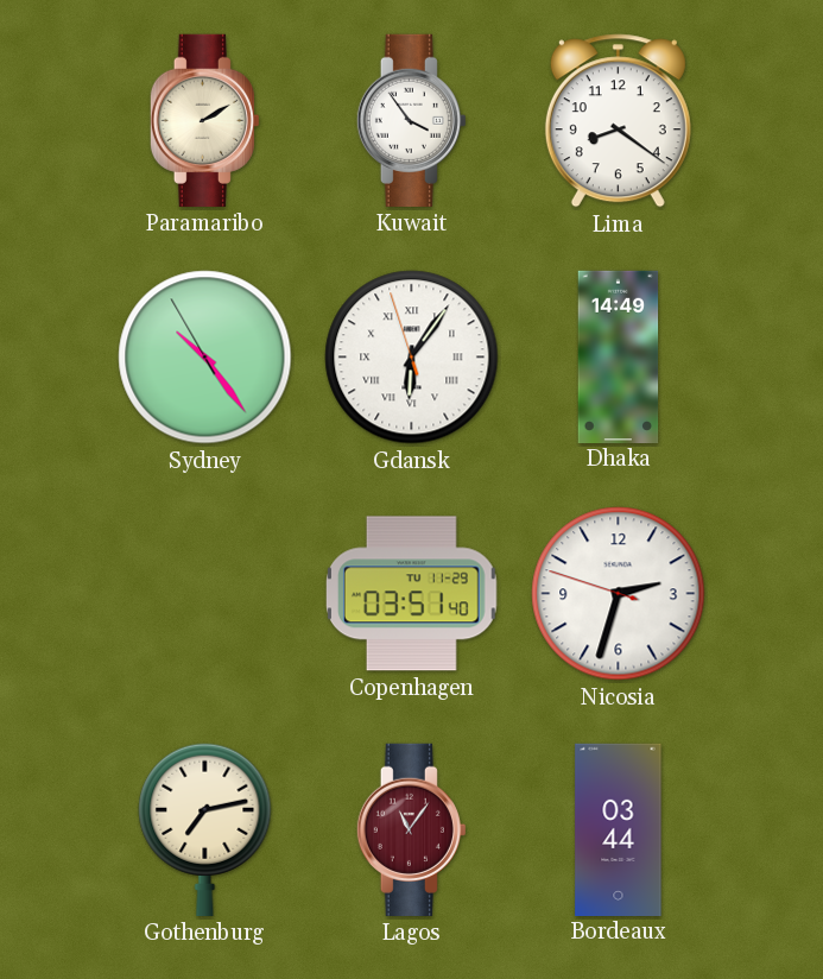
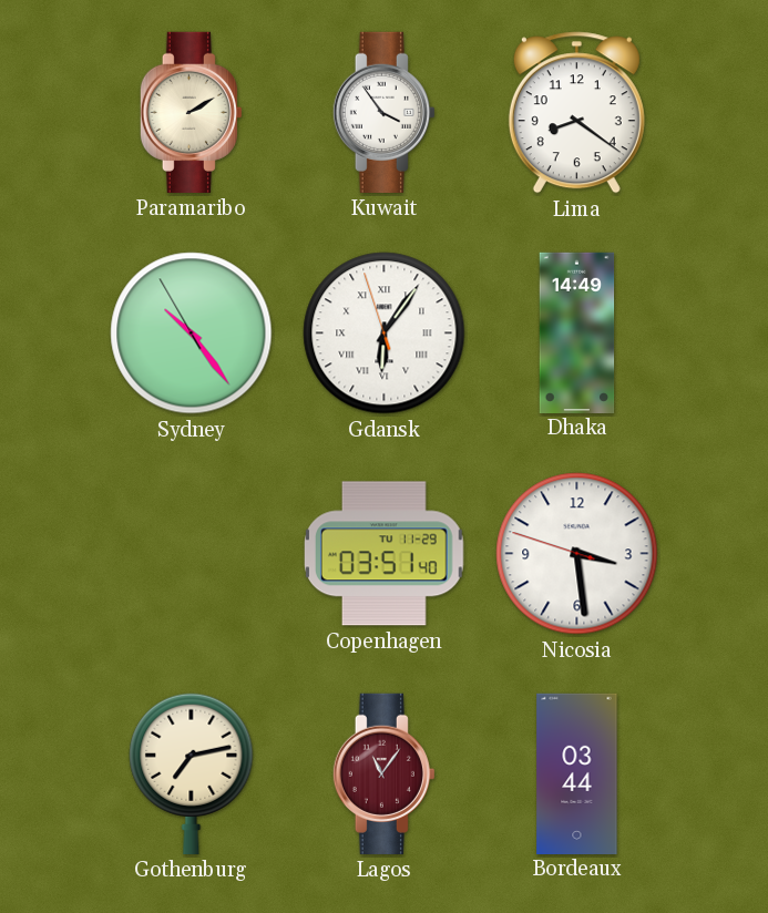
Nicosia: 2:32 -> 3:28 (577, 554)
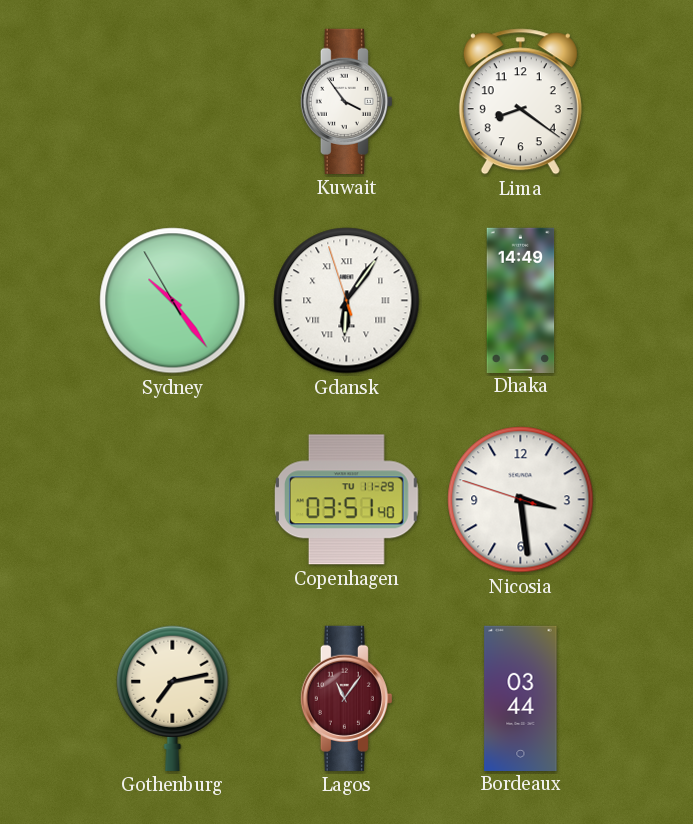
Paramaribo: 2:10 -> none (191, 112)
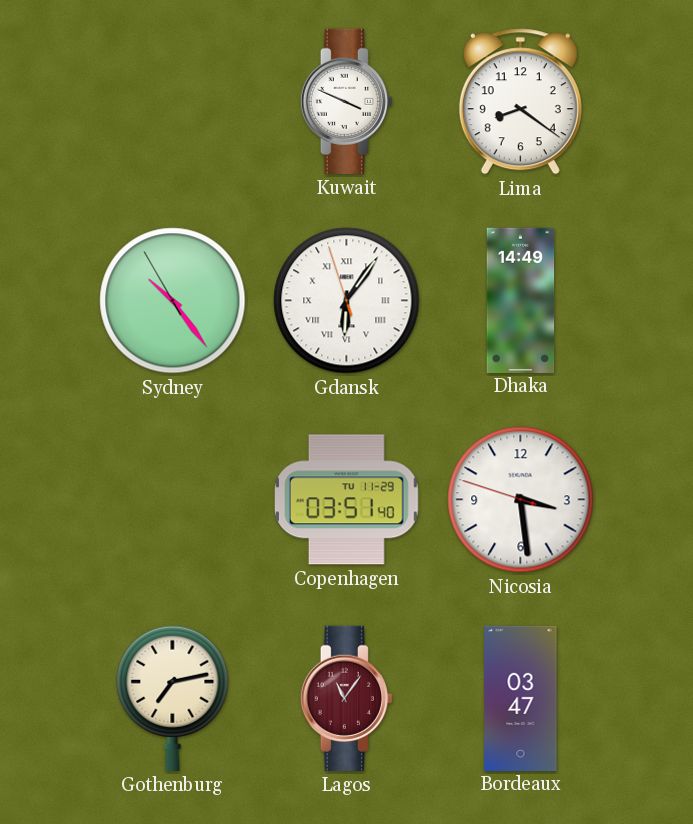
Kuwait: 3:54 -> 3:49 (346, 101)
Bordeaux: 03:44 -> 03:47 (521, 698)
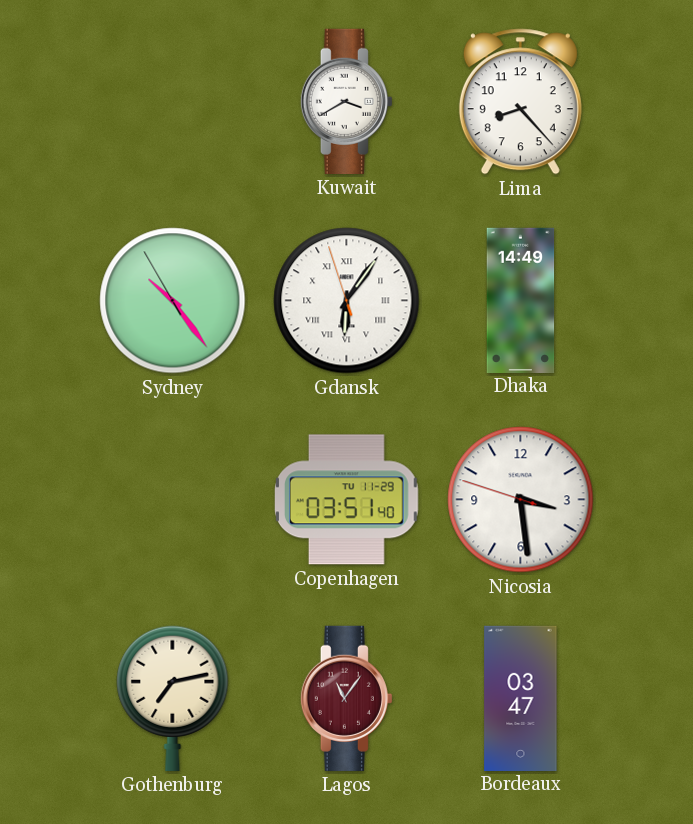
Kuwait: 3:49 -> 3:40 (346, 101)
Lima: 8:21 -> 8:23 (520, 102)
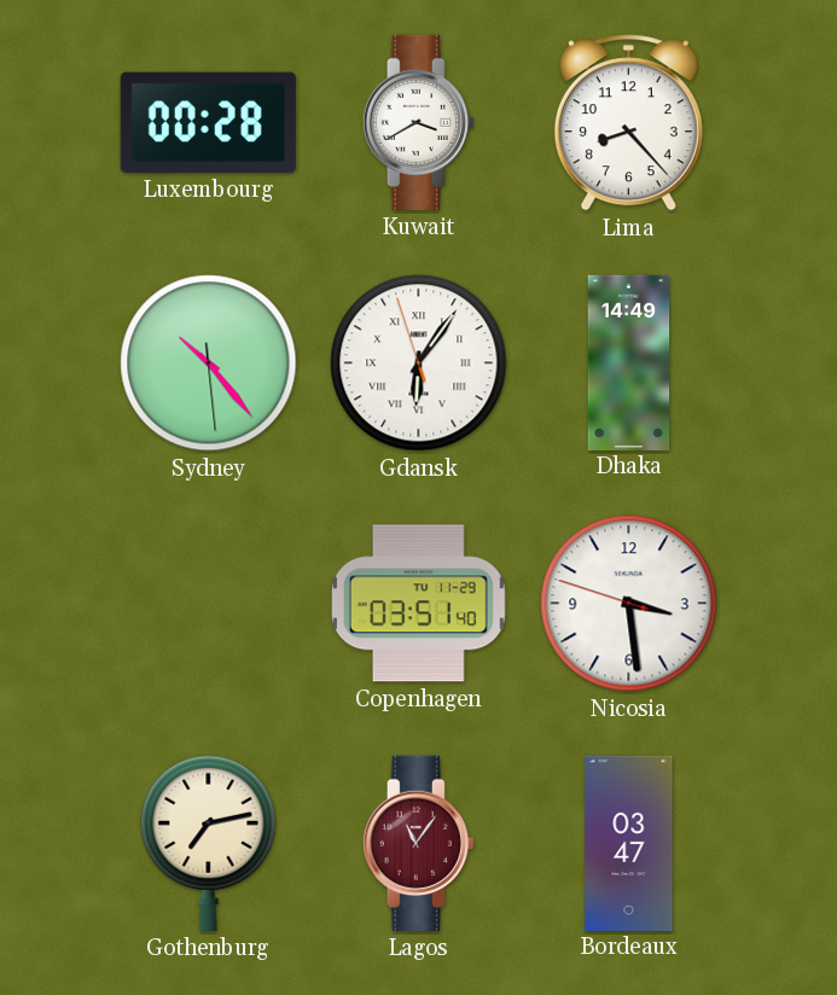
Luxembourg: none -> 00:28 (208, 122)
Sydney: 10:23:55 -> 10:23:29 (209, 363)
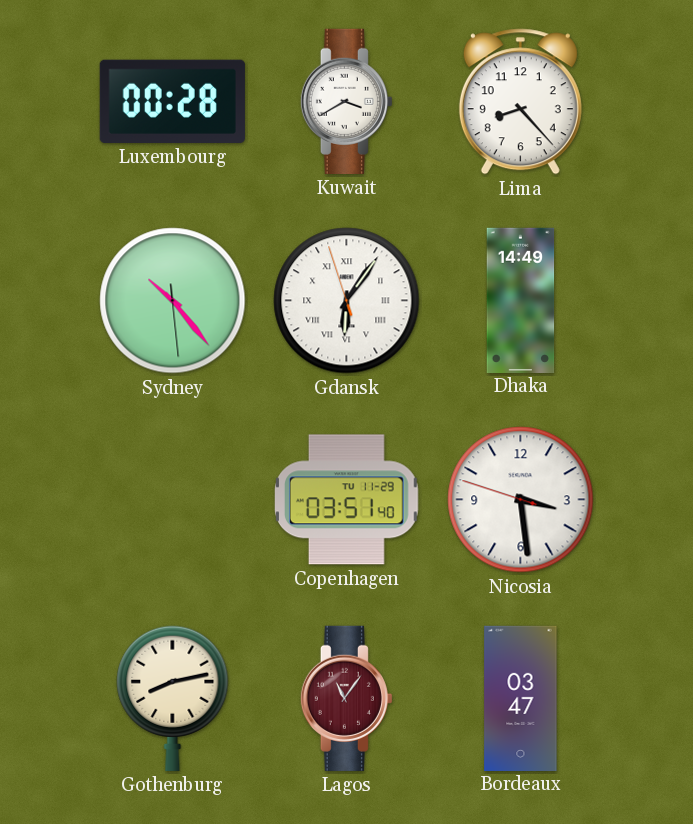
Gothenburg: 7:13 -> 8:13 (173, 698)
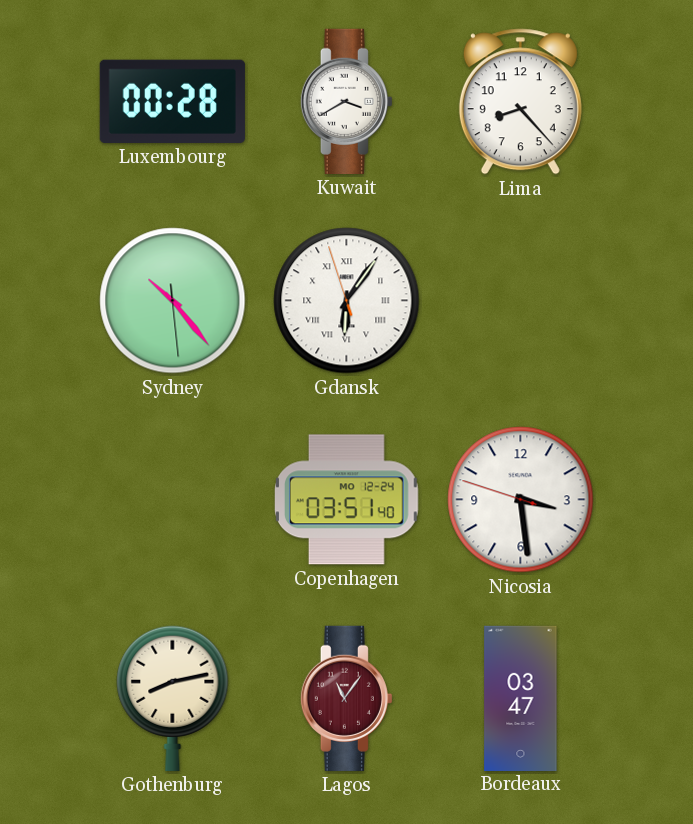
Dhaka: 14:49 -> none (521, 300)
Copenhagen date: TU 11-29 -> MO 12-24 (346, 500)
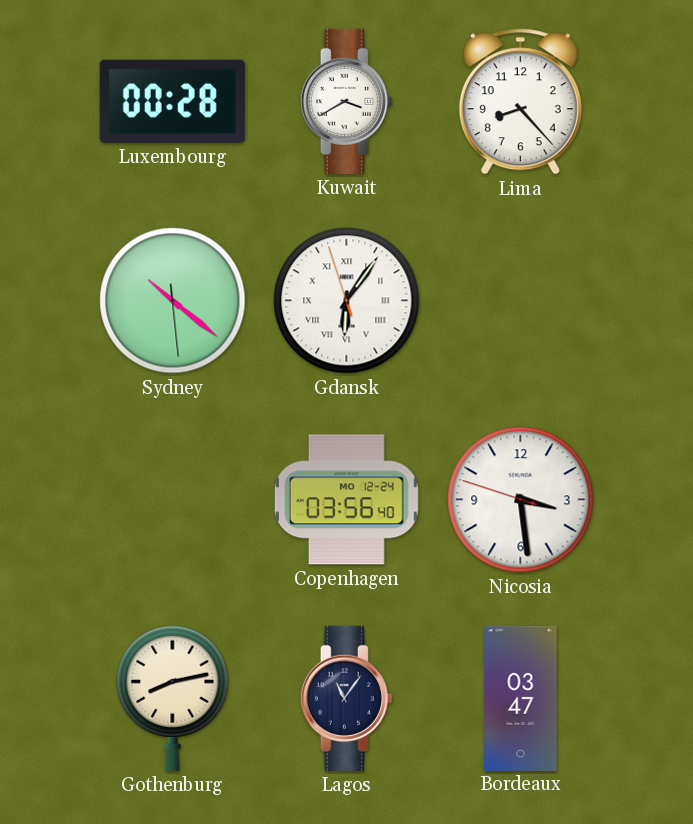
Sydney: 10:23 -> 10:21 (173, 301)
Copenhagen: 03:51 -> 03:56 (346, 500)
Lagos dial: burgundy -> navy (346, 698)
